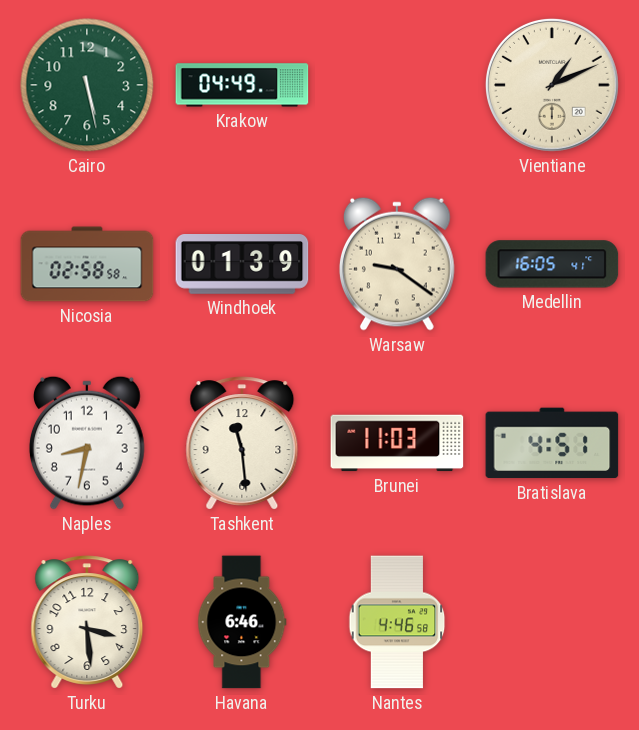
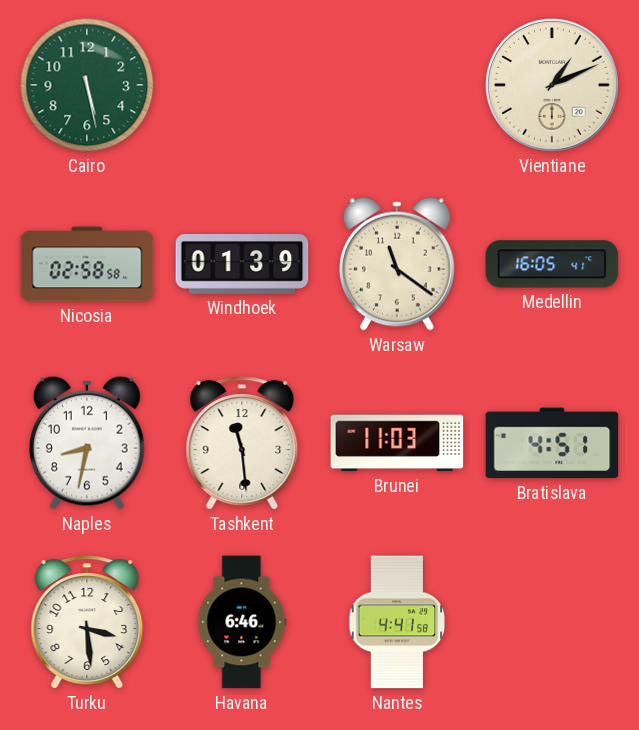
Krakow: 04:49 -> none (242, 85)
Warsaw: 9:21 -> 11:21 (397, 264)
Nantes: 4:46 -> 4:41 (397, 622)
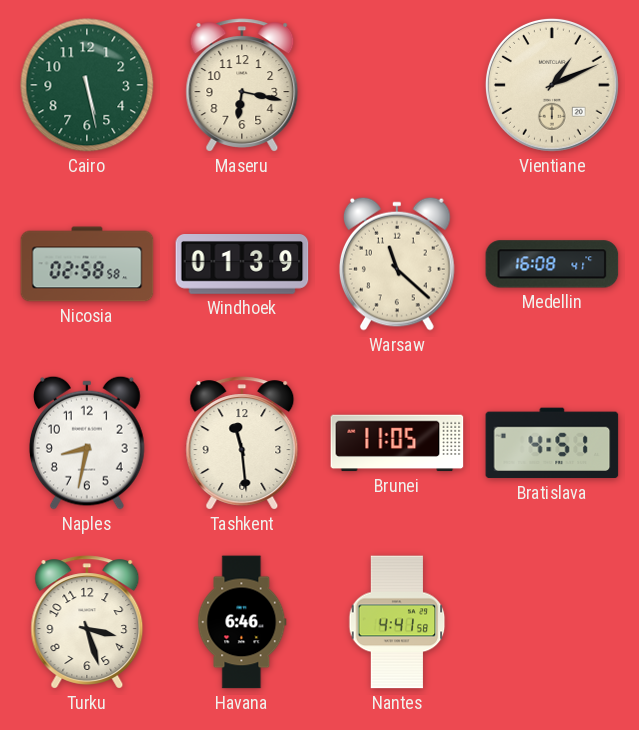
Maseru: none -> 6:17 (242, 85)
Warsaw: 11:21 -> 11:22 (397, 264)
Medellin: 16:05 -> 16:08 (552, 264)
Brunei: 11:03 -> 11:05 (397, 443)
Turku: 3:29 -> 3:27 (87, 622)
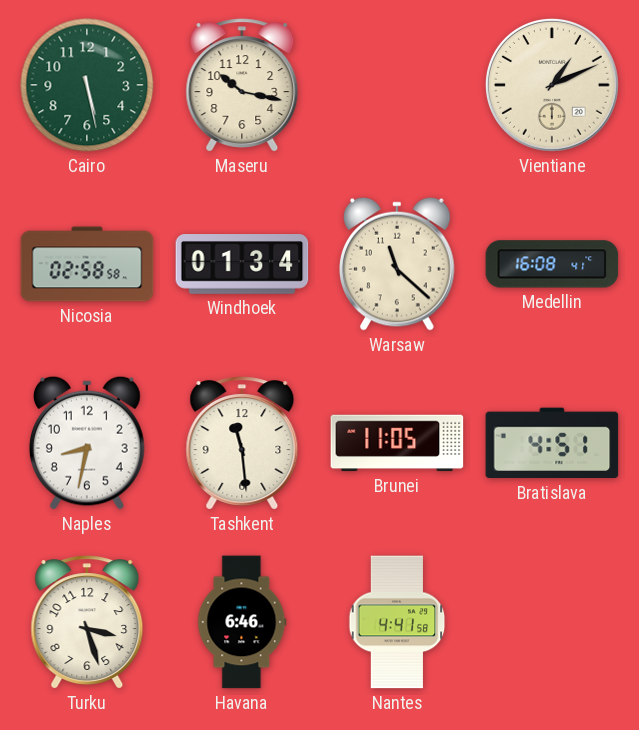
Maseru: 6:17 -> 10:17 (242, 85)
Windhoek: 01:39 -> 01:34 (242, 264)
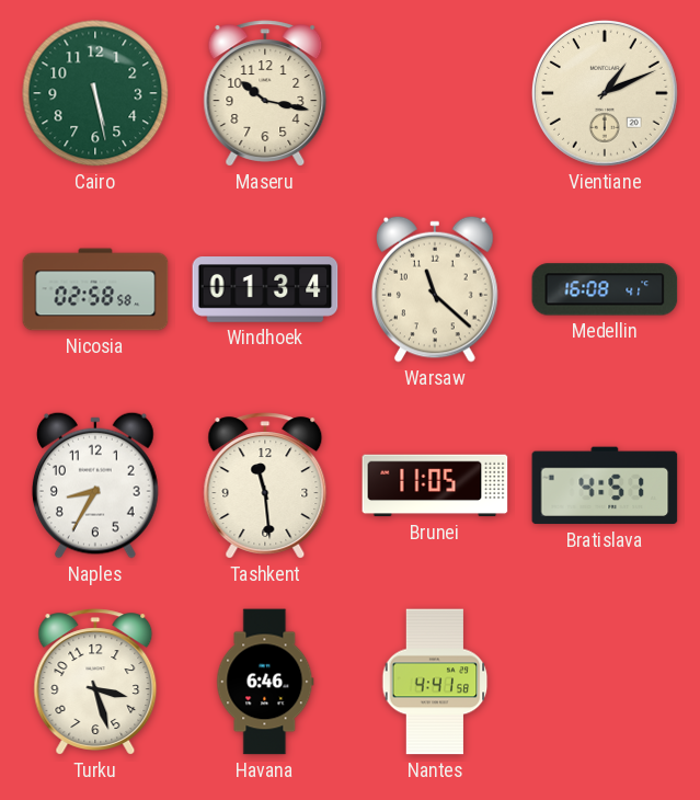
Naples: 8:32 -> 8:35 (95, 485)
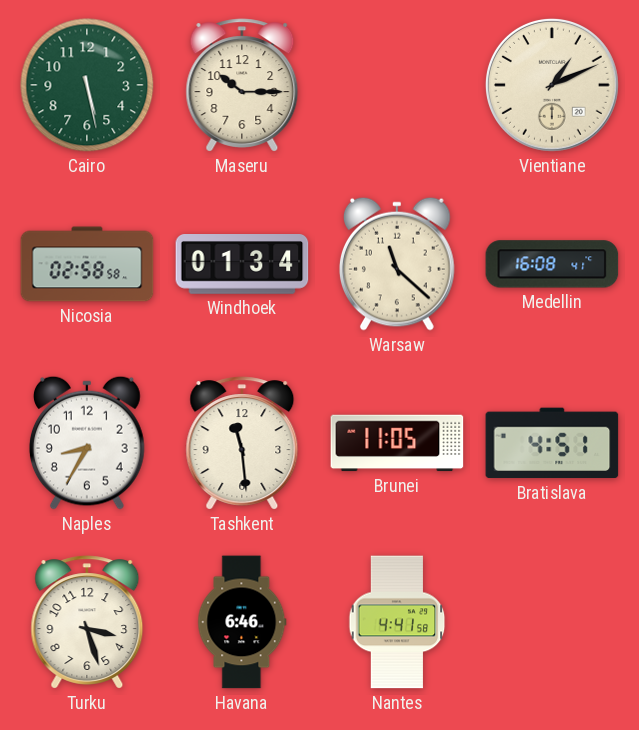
Maseru: 10:17 -> 10:15 (242, 85)
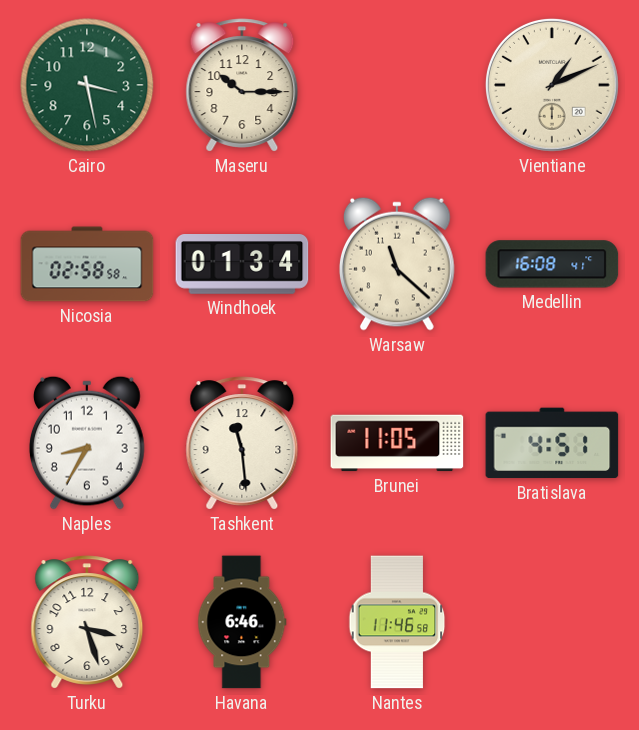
Cairo: 5:28 -> 3:28 (87, 85)
Nantes: 4:41 -> 11:46 (397, 622)
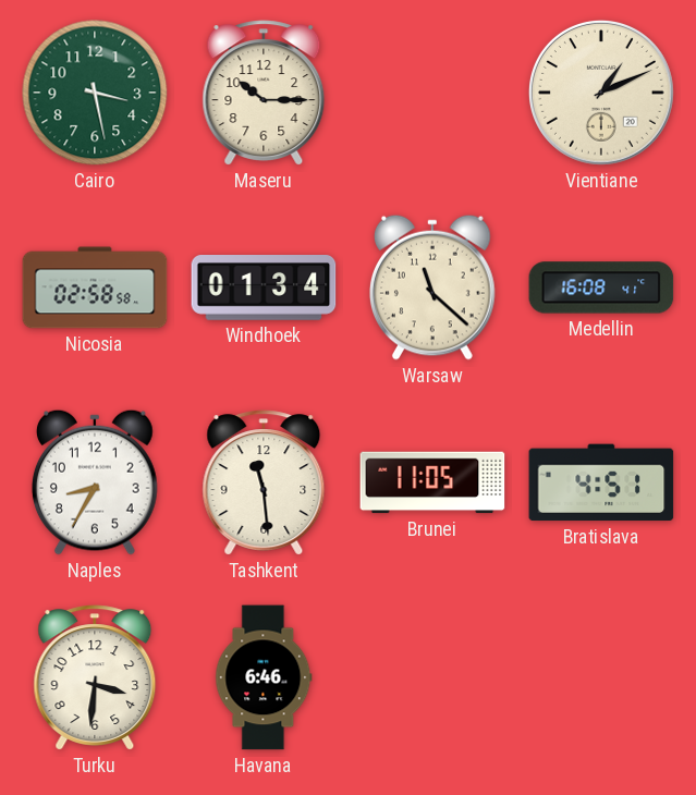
Turku: 3:27 -> 3:31 (95, 677)
Nantes: 11:46 -> none (397, 622)
